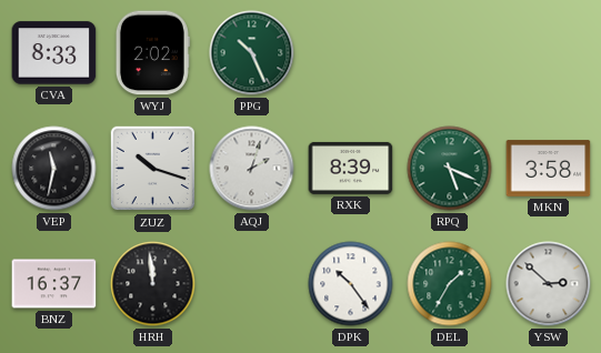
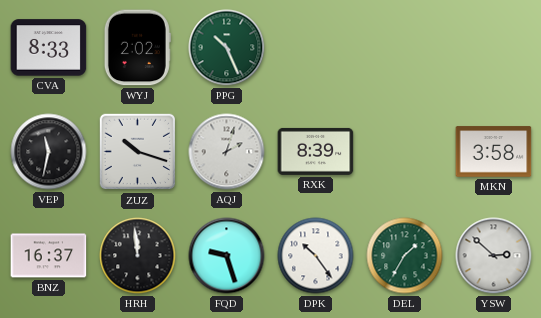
RPQ: 5:19 -> none (450, 169)
FQD: none -> 9:27 (227, 256)
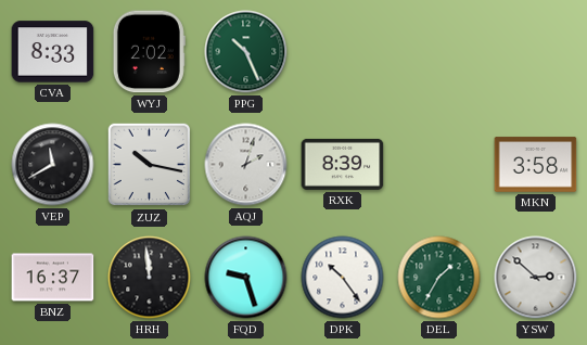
VEP: 11:32 -> 11:40 (53, 165)
ZUZ: 10:18 -> 10:17 (150, 165)
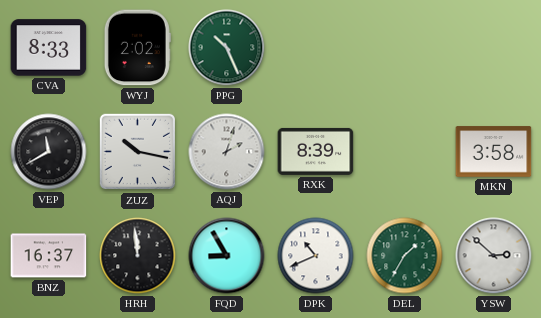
FQD: 9:27 -> 8:55 (227, 256)
DPK: 10:24 -> 10:41 (316, 256)
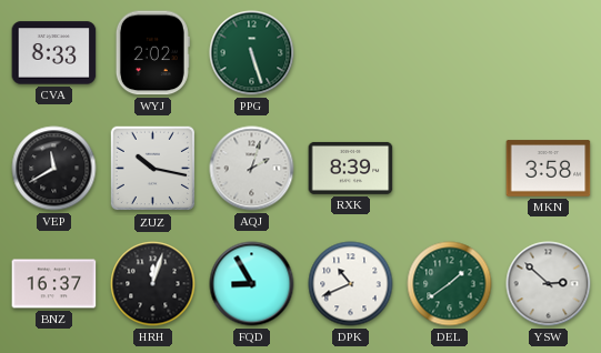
PPG: 10:26 -> 5:27 (252, 53)
HRH: 11:59 -> 12:03 (153, 284)
DEL: 1:35 -> 1:39 (450, 284)
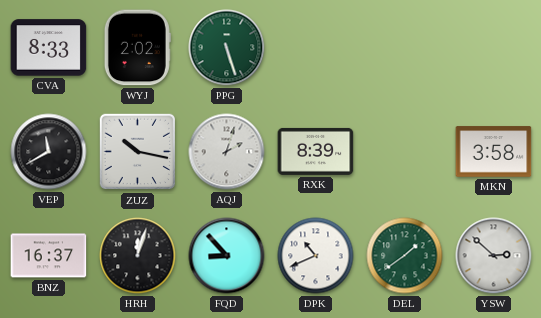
FQD: 8:55 -> 8:53 (227, 256)
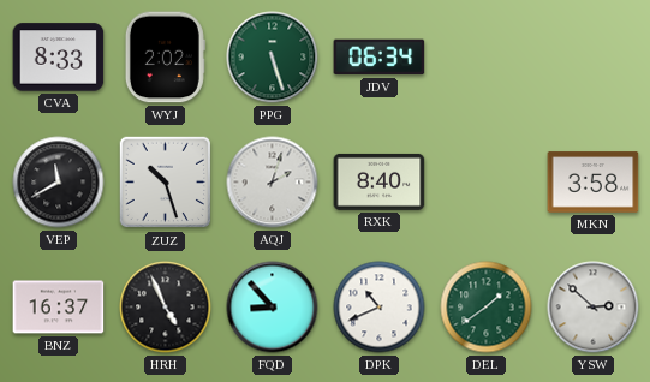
JDV: none -> 06:34 (380, 58)
ZUZ: 10:17 -> 10:27 (166, 183)
RXK: 8:39 -> 8:40 (380, 181)
HRH: 12:03 -> 4:56 (166, 308)
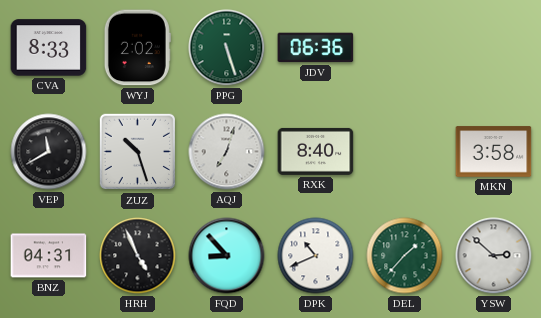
JDV: 06:34 -> 06:36 (316, 48)
AQJ: 2:03 -> 7:03 (227, 152)
BNZ: 16:37 -> 04:31 (49, 256)
DEL: 1:39 -> 1:37 (405, 256)
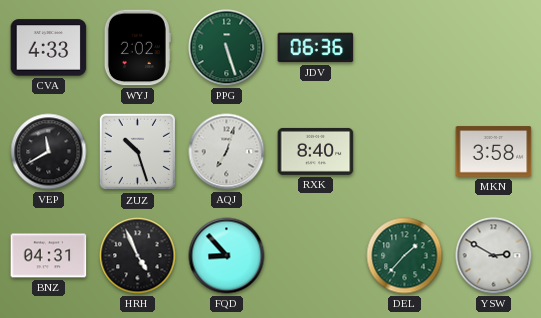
CVA: 8:33 -> 4:33 (49, 48)
DPK: 10:41 -> none (316, 256)
YSW: 2:52 -> 2:50 (494, 256)
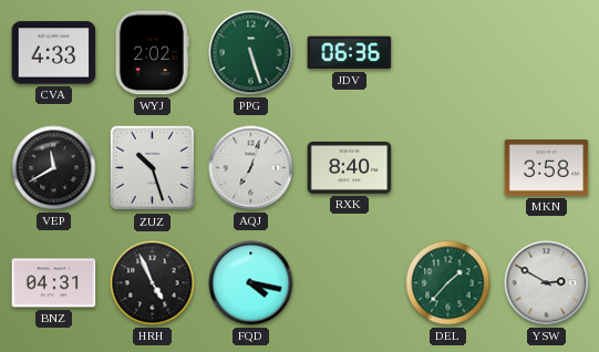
FQD: 8:53 -> 4:17 (251, 283)
